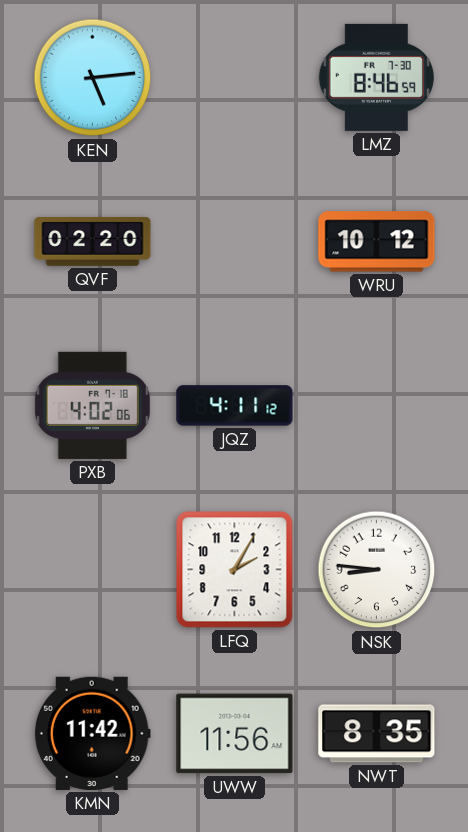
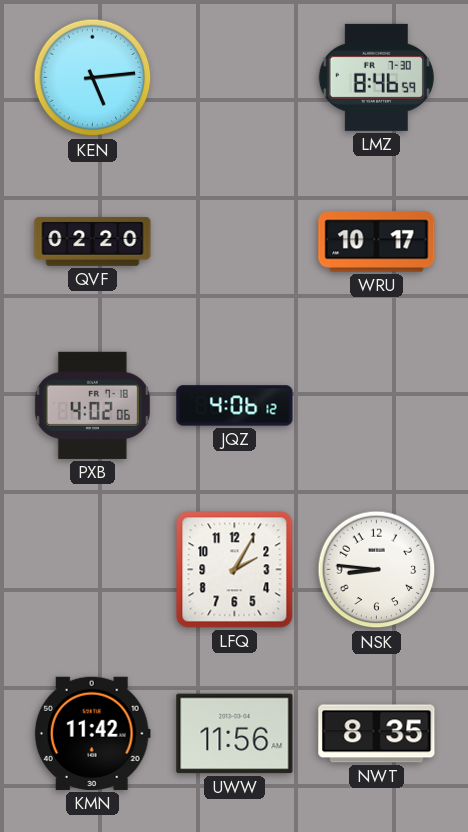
WRU: 10:12 -> 10:17 (377, 242)
JQZ: 4:11 -> 4:06 (235, 406)
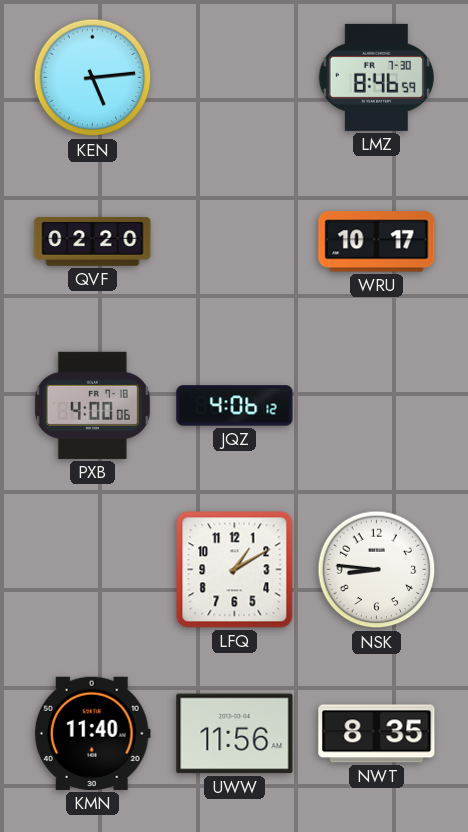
PXB: 4:02 -> 4:00 (92, 405)
LFQ: 2:05 -> 1:10 (235, 570)
KMN: 11:42 -> 11:40 (92, 733)
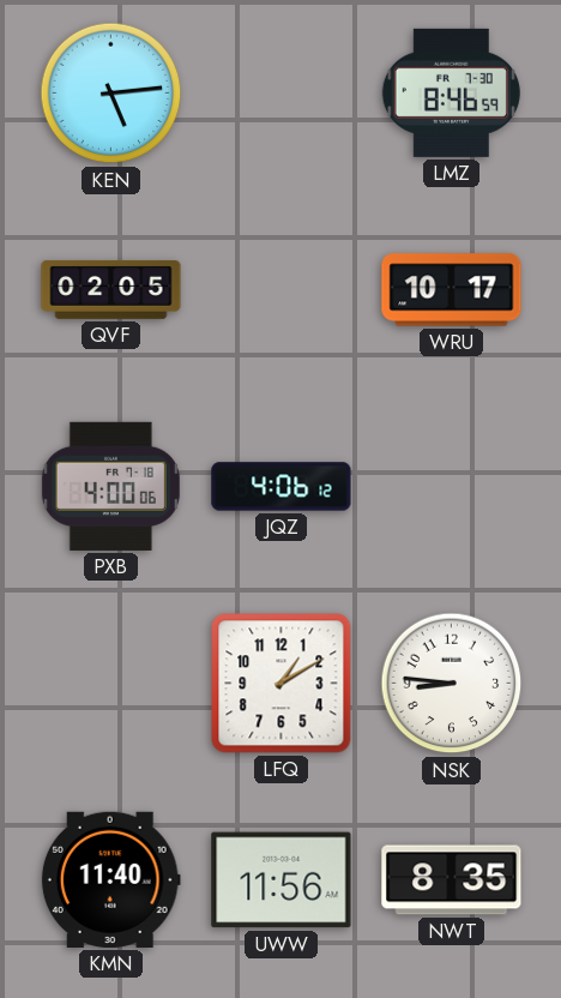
QVF: 02:20 -> 02:05 (111, 289)
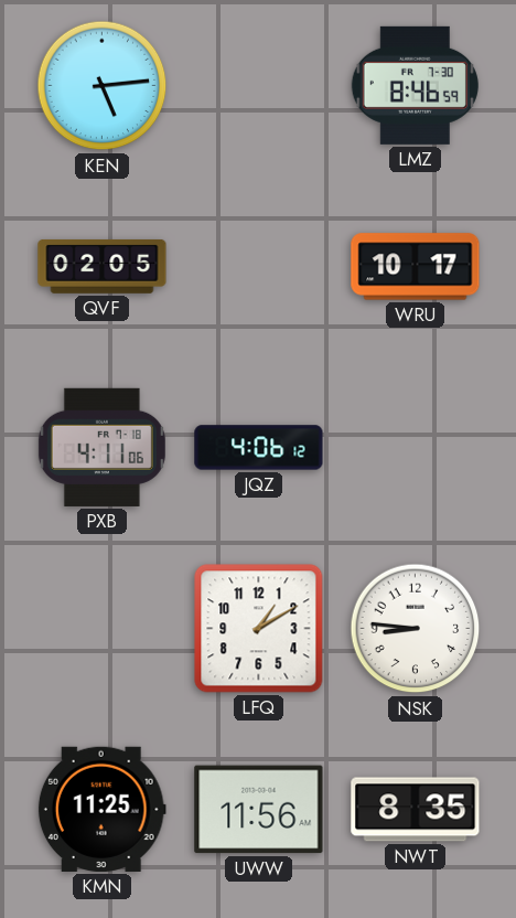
PXB: 4:00 -> 4:11 (101, 447)
KMN: 11:40 -> 11:25 (101, 809)
